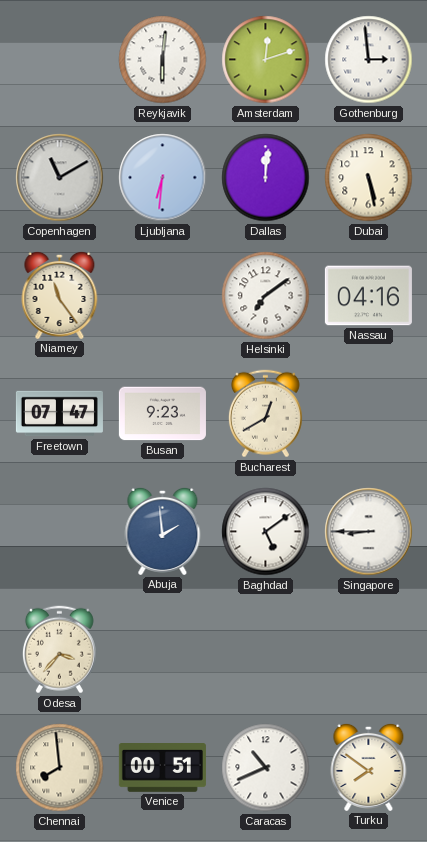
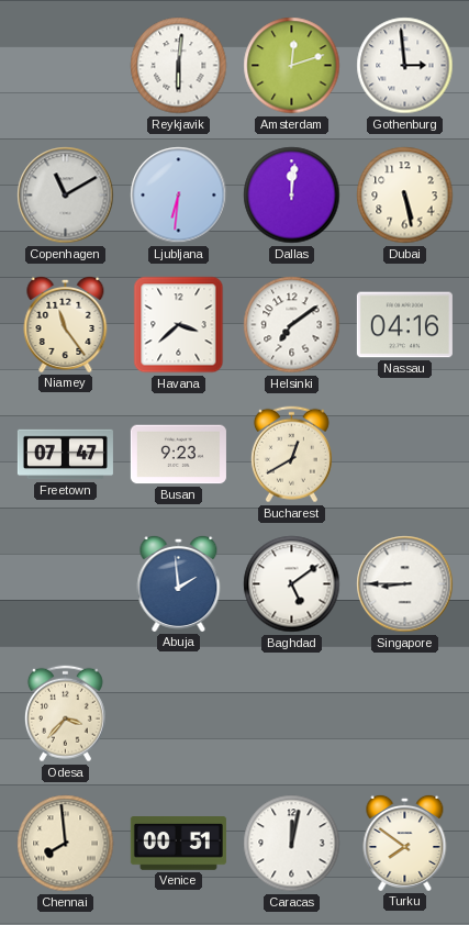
Havana: none -> 3:38 (179, 325)
Caracas: 10:41 -> 12:02 (292, 844)
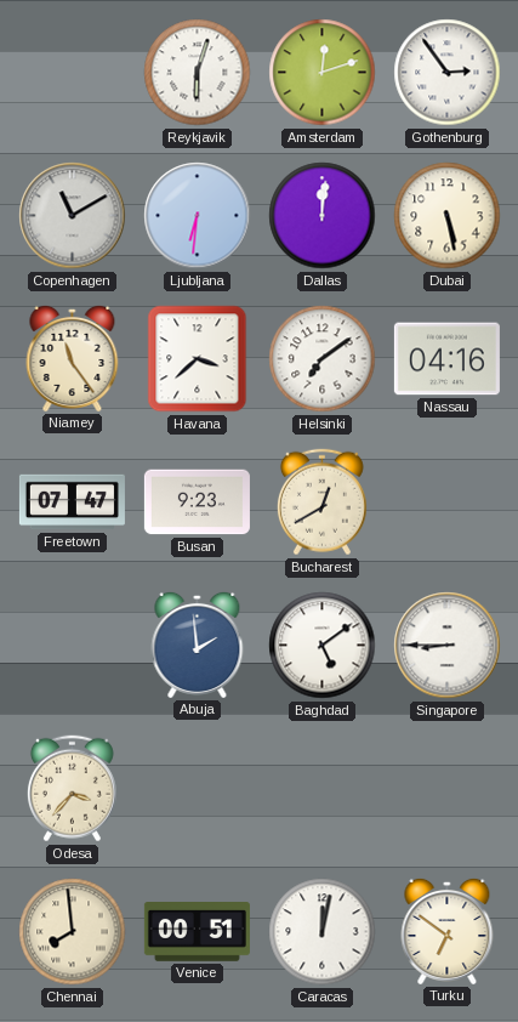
Reykjavik: 6:01 -> 6:03 (198, 73)
Gothenburg: 2:59 -> 2:54 (448, 73)
Turku: 7:51 -> 6:51 (448, 931)
